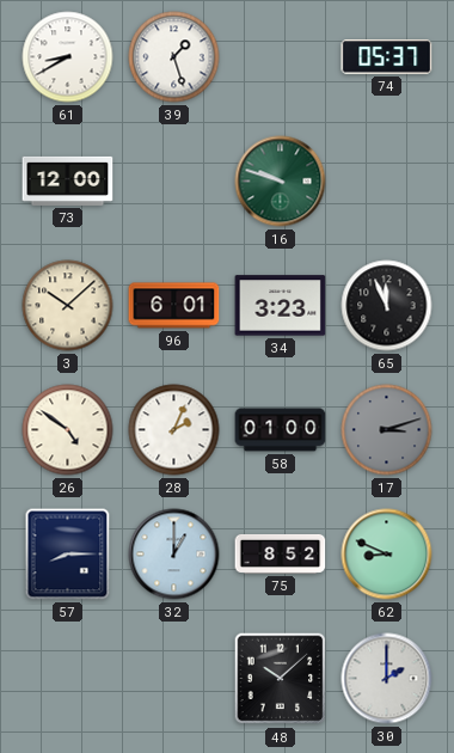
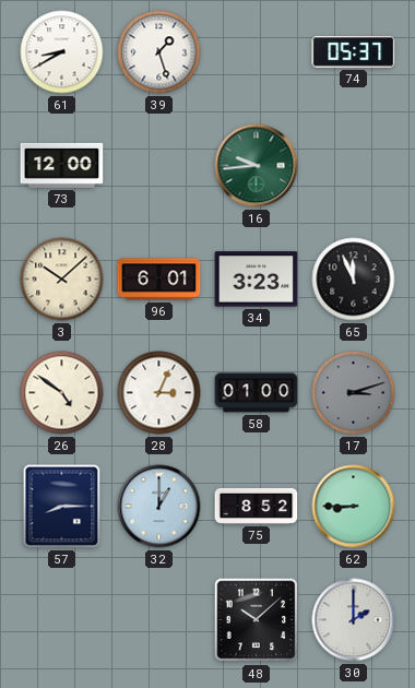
16: 9:48 -> 9:44 (257, 166)
28: 2:04 -> 3:04 (159, 393)
62: 8:49 -> 8:45 (354, 507)
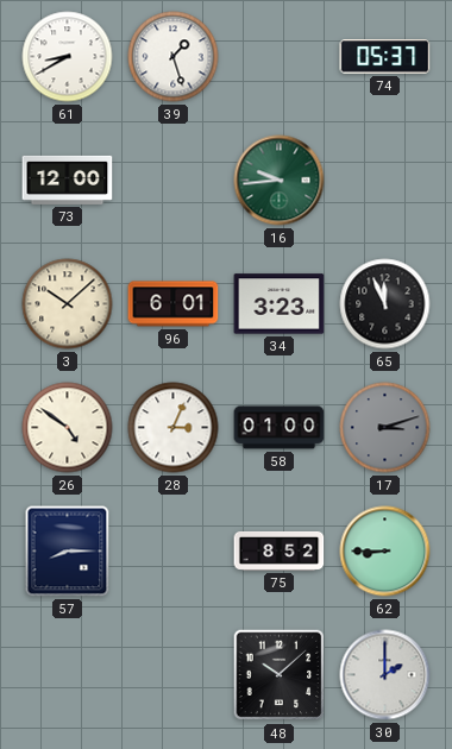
32: 1:00 -> none (159, 507)
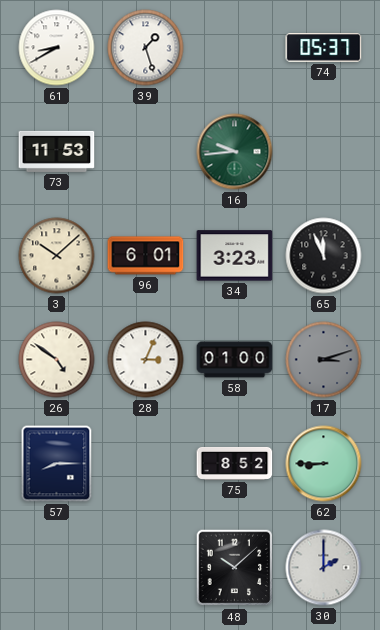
73: 12:00 -> 11:53 (57, 151)
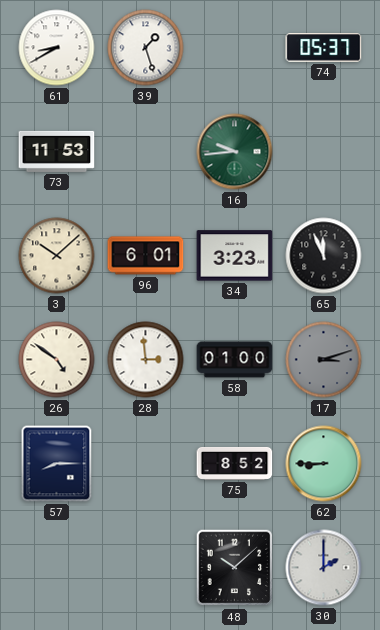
28: 3:04 -> 2:59 (146, 360)
